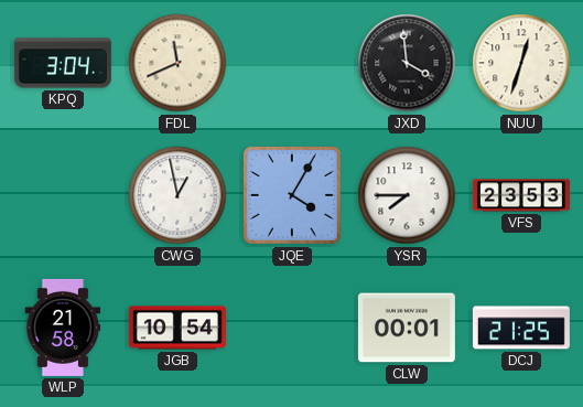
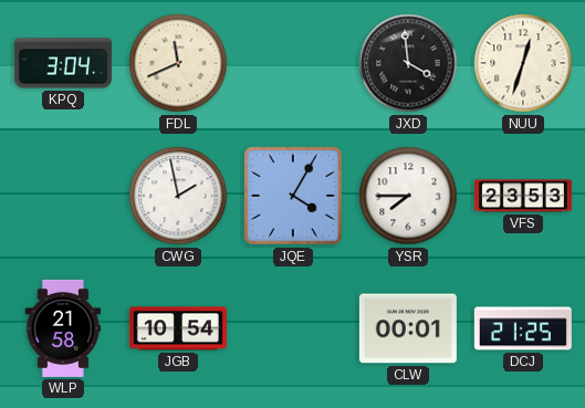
CWG: 12:58 -> 1:58 (178, 196)
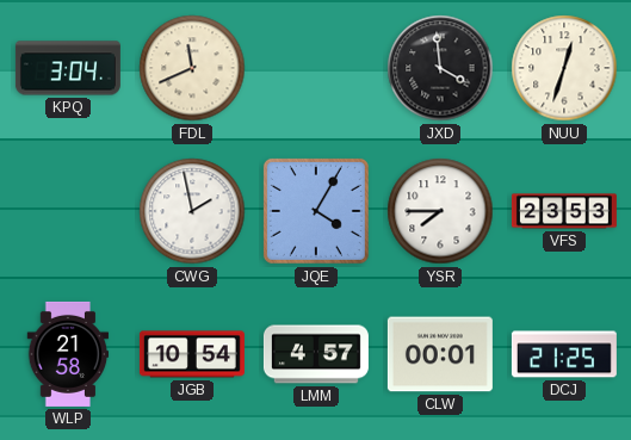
LMM: none -> 4:57 (316, 354)
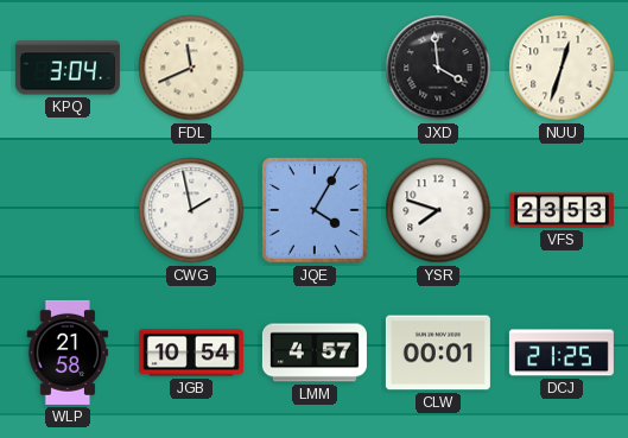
YSR: 7:45 -> 7:48 (438, 210)
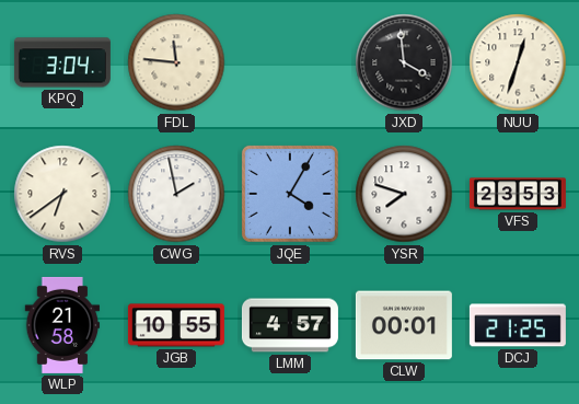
FDL: 11:41 -> 11:46 (176, 62)
RVS: none -> 6:39 (62, 194)
JGB: 10:54 -> 10:55 (176, 325)
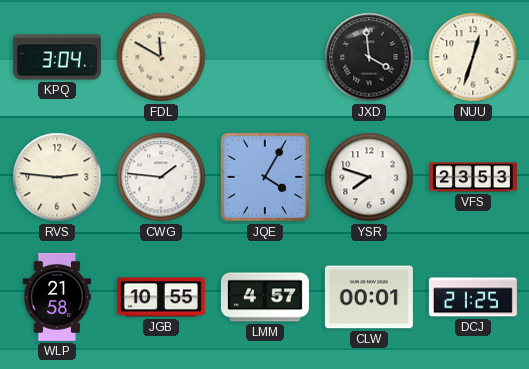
FDL: 11:46 -> 11:50 (161, 57)
RVS: 6:39 -> 2:46 (57, 177)
CWG: 1:58 -> 1:46 (161, 177)
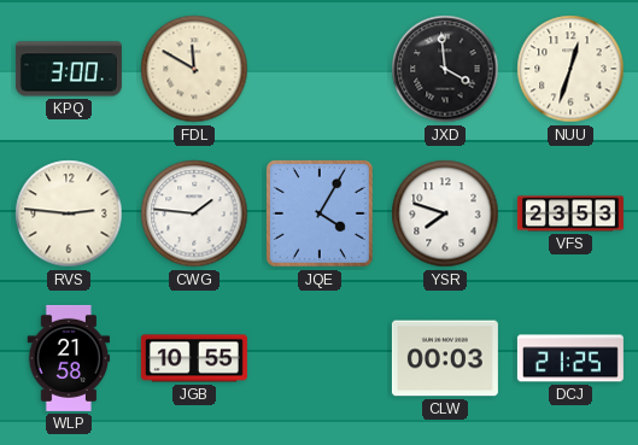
KPQ: 3:04 -> 3:00 (69, 69)
LMM: 4:57 -> none (265, 297)
CLW: 00:01 -> 00:03 (445, 358)
